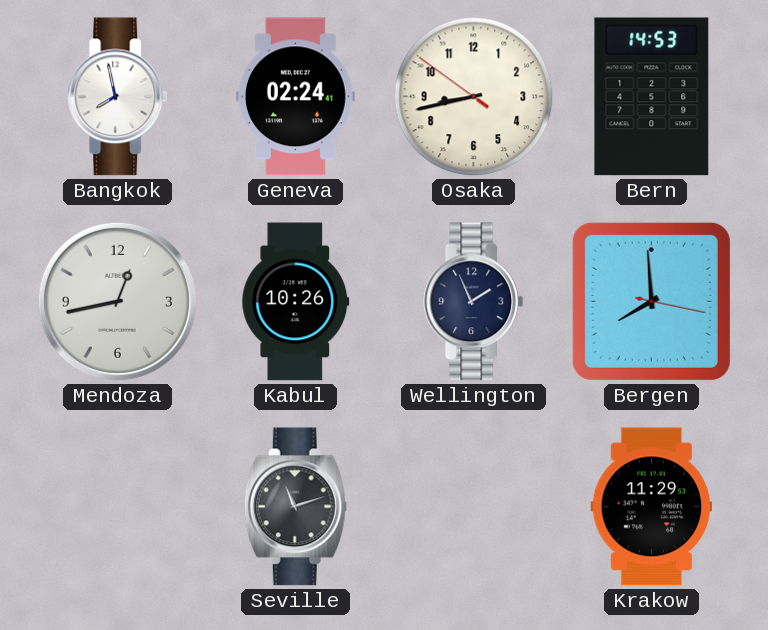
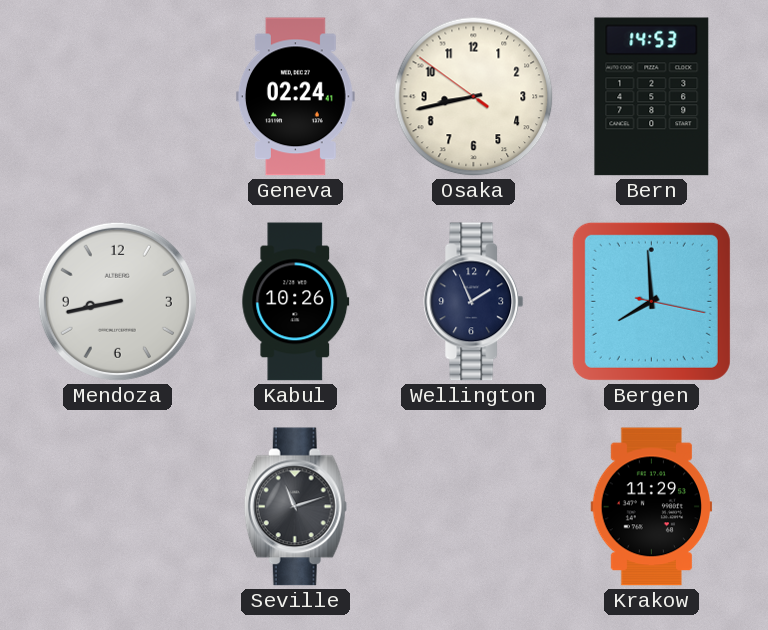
Bangkok: 7:58 -> none (118, 97)
Mendoza: 12:43 -> 8:43 (117, 301)
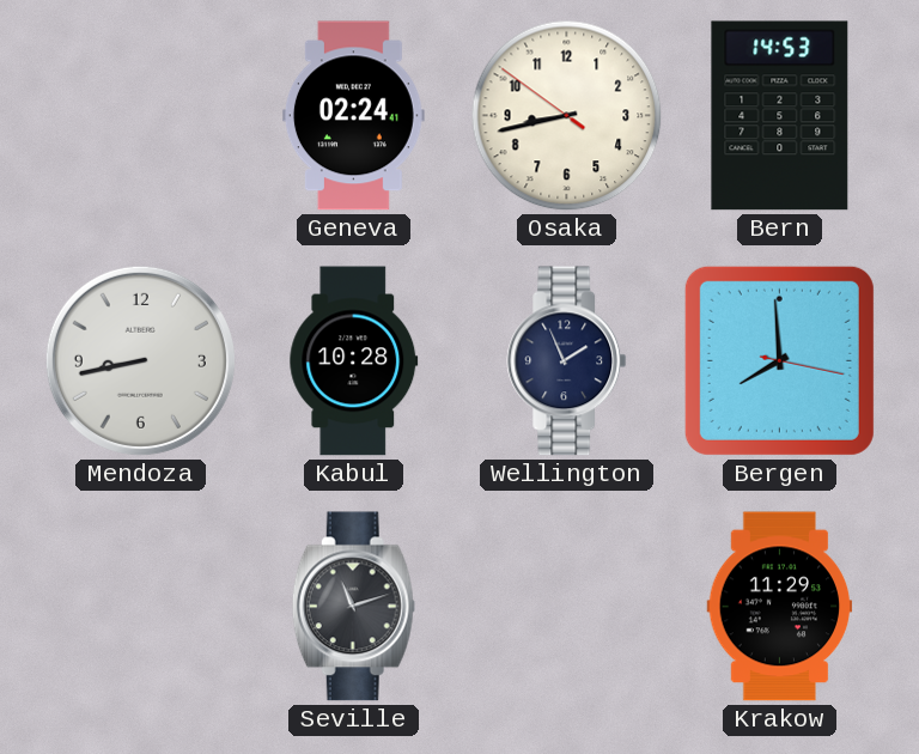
Kabul: 10:26 -> 10:28 (354, 361)
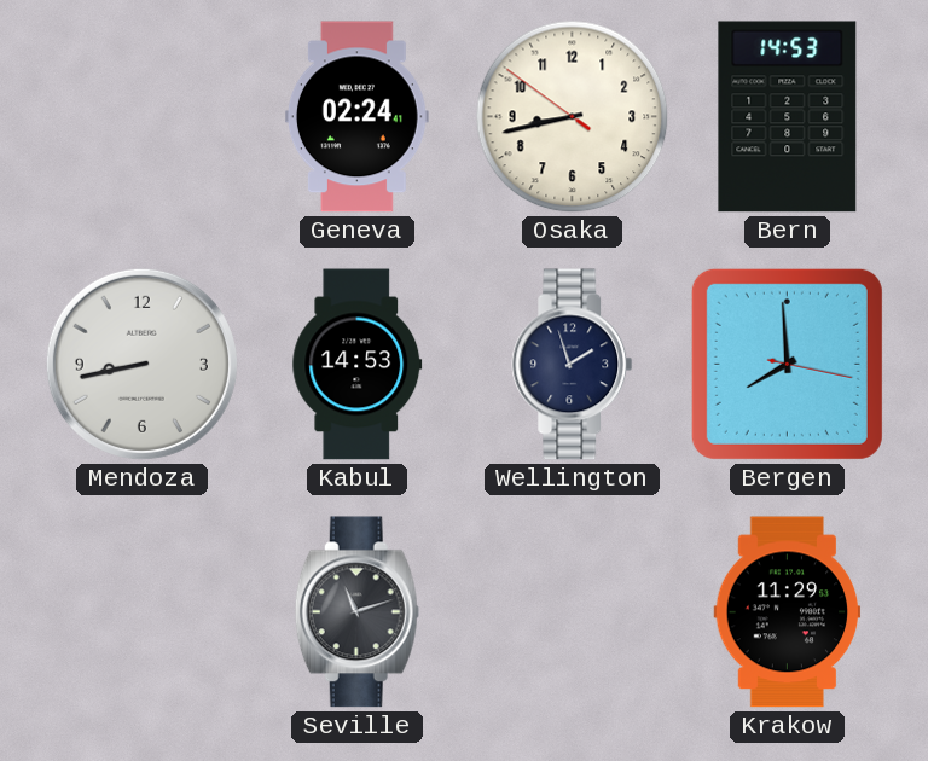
Kabul: 10:28 -> 14:53 (358, 365)
Wellington: 1:56 -> 1:57 (573, 365)
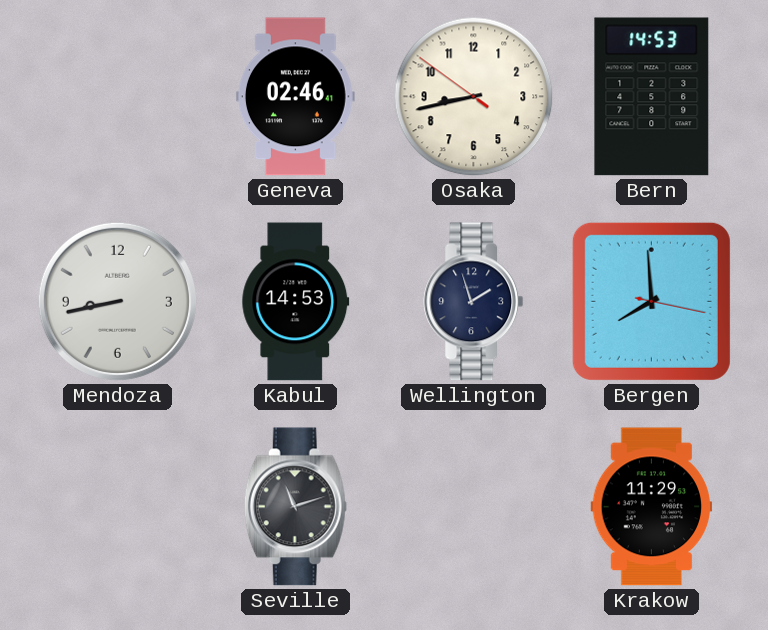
Geneva: 02:24 -> 02:46 (295, 97)
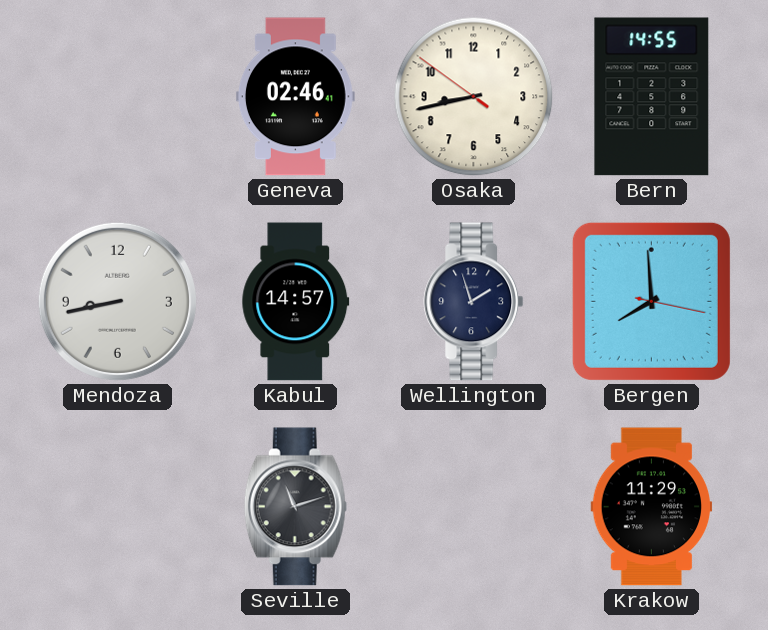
Bern: 14:53 -> 14:55 (652, 97)
Kabul: 14:53 -> 14:57 (296, 302)
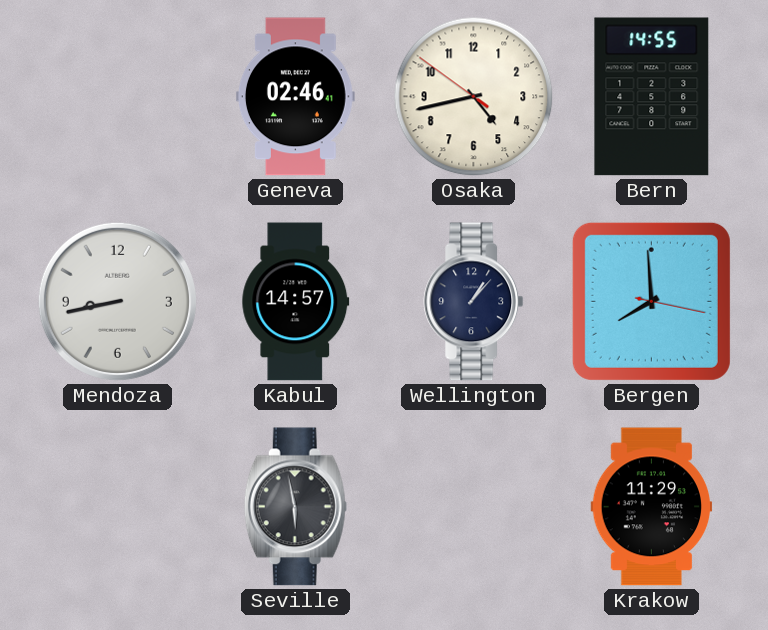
Osaka: 8:42 -> 4:42 (474, 97)
Wellington: 1:57 -> 1:07 (474, 302)
Seville: 11:12 -> 5:58 (295, 507)
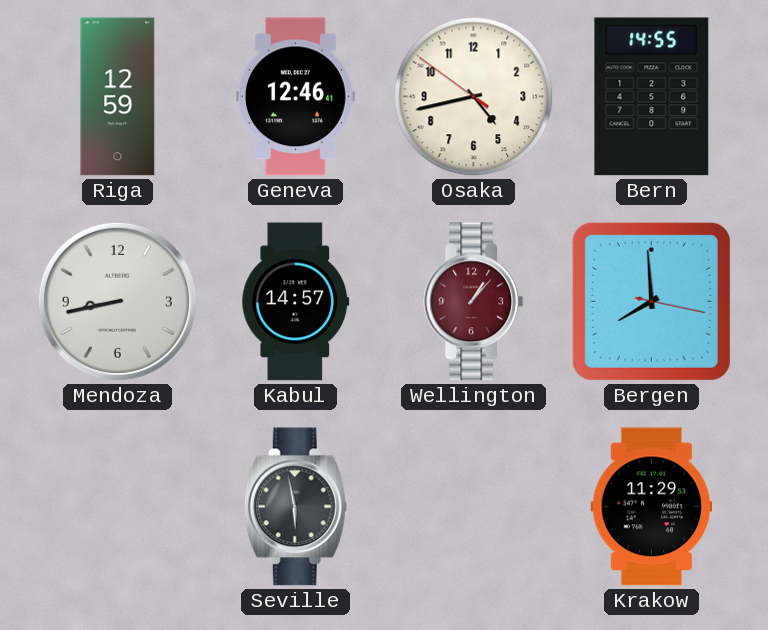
Riga: none -> 12:59 (118, 97)
Geneva: 02:46 -> 12:46 (295, 97)
Wellington dial: navy -> burgundy (474, 302)
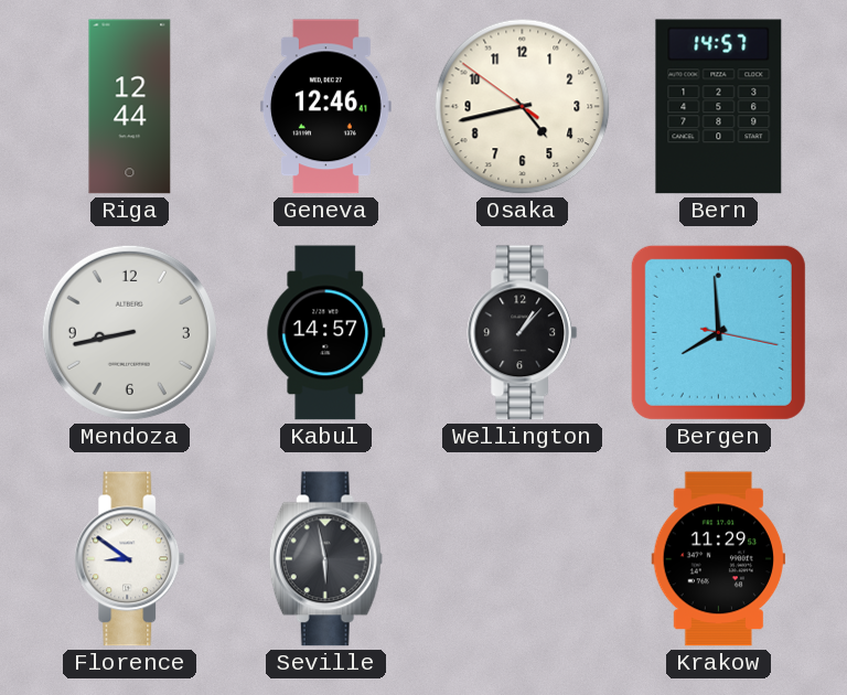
Riga: 12:59 -> 12:44 (130, 107)
Bern: 14:55 -> 14:57 (719, 107)
Wellington dial: burgundy -> black (523, 333)
Florence: none -> 8:51 (130, 559)
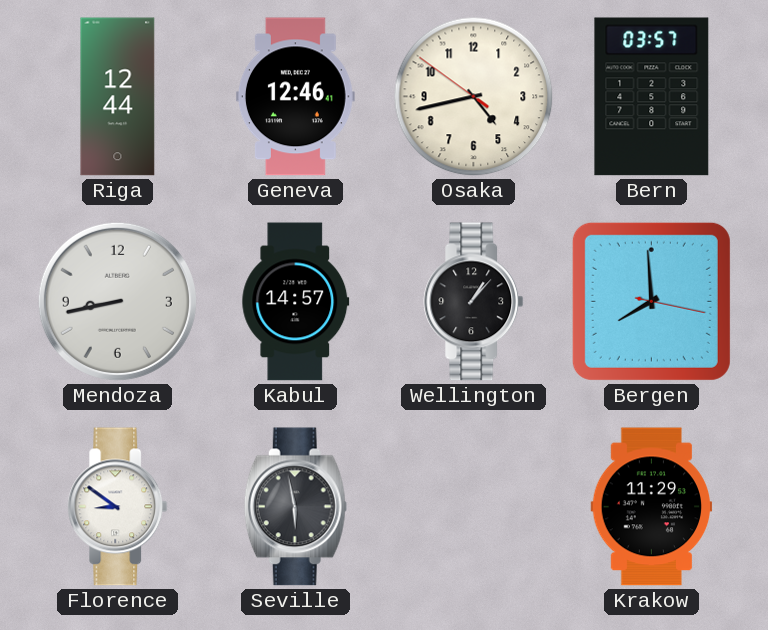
Bern: 14:57 -> 03:57 (652, 97)
